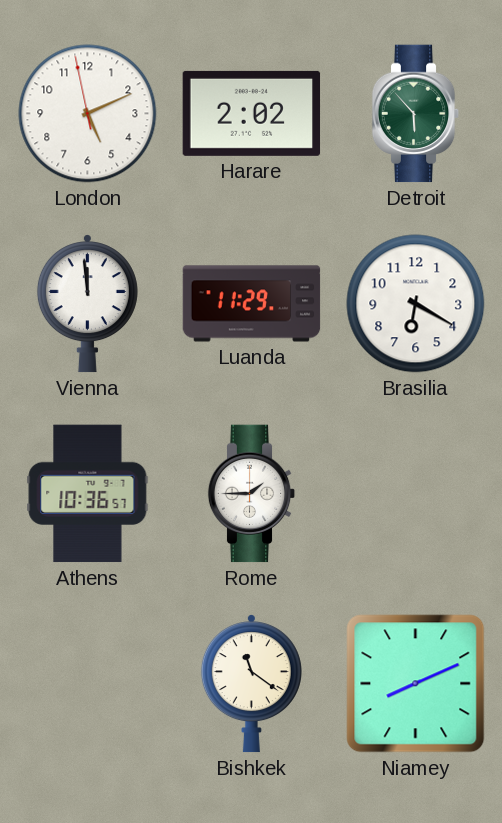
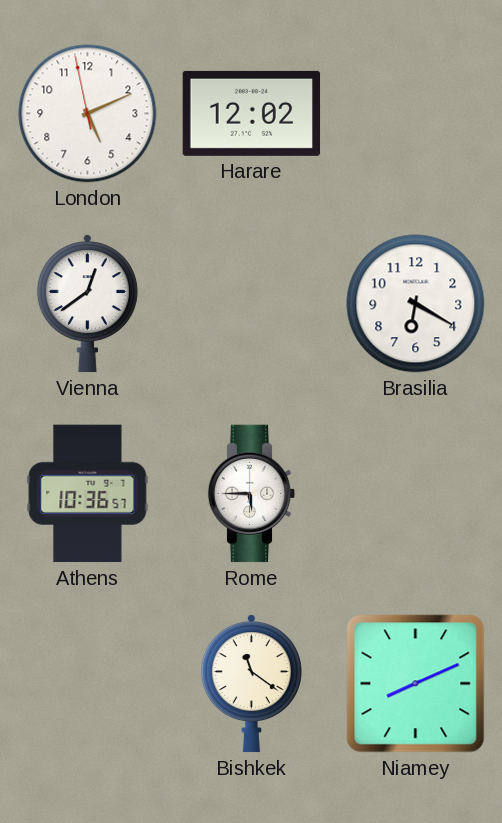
Harare: 2:02 -> 12:02 (252, 113)
Detroit: 5:53 -> none (416, 114)
Vienna: 11:59 -> 12:39 (87, 304)
Luanda: 11:29 -> none (252, 304)
Rome: 1:45 -> 5:45 (252, 494)
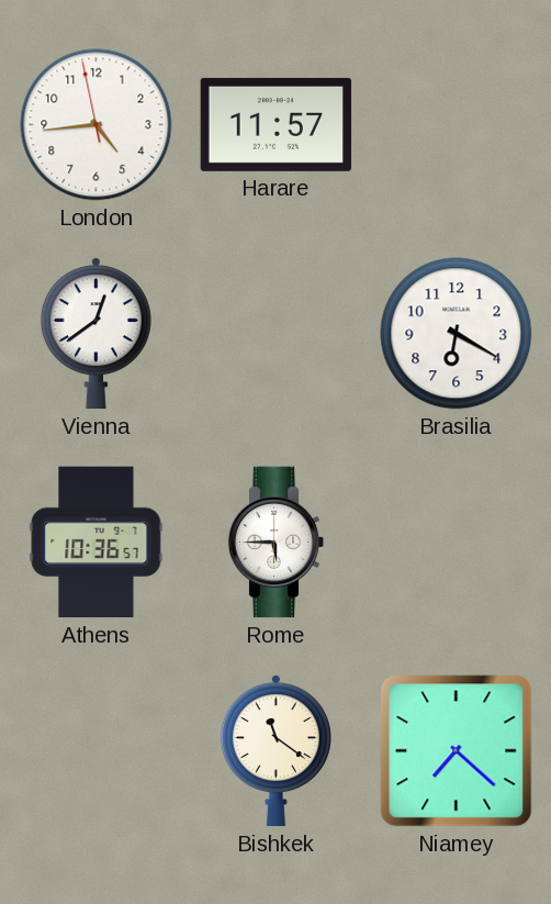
London: 5:10 -> 4:43 (97, 125)
Harare: 12:02 -> 11:57 (277, 124)
Niamey: 8:11 -> 7:22 (457, 751)
